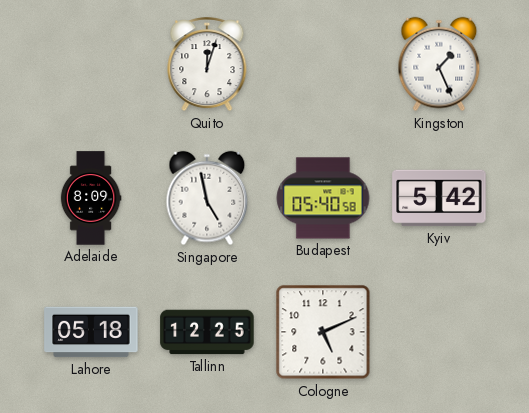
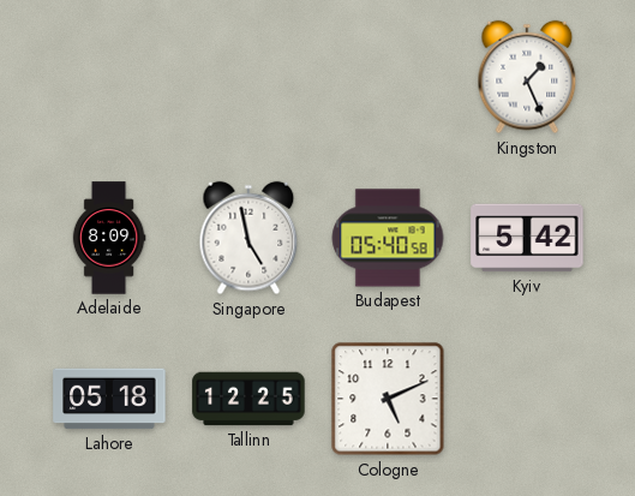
Quito: 12:03 -> none (207, 65)
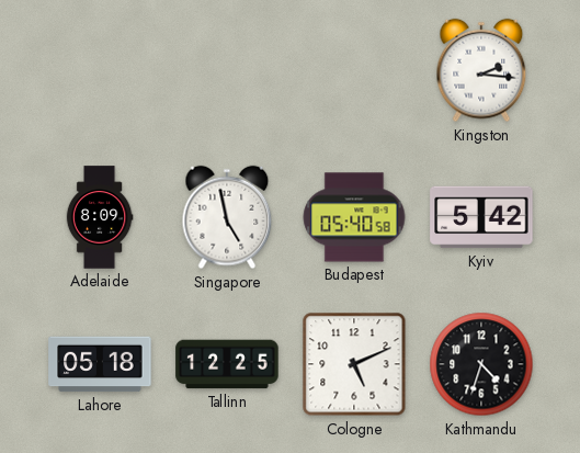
Kingston: 1:26 -> 2:16 (481, 70)
Kathmandu: none -> 4:33 (481, 364)
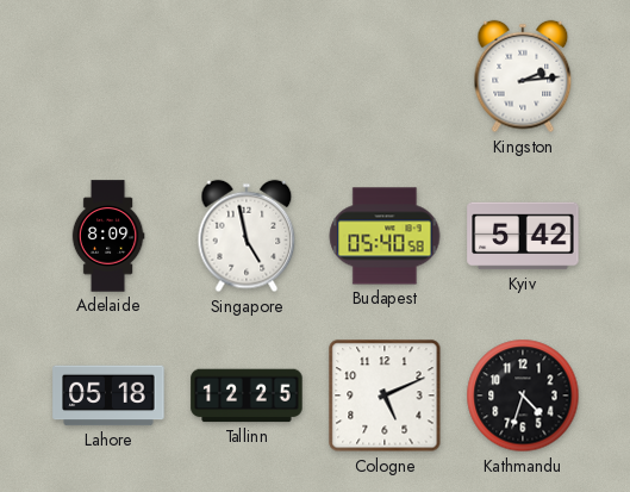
Kingston: 2:16 -> 2:14 (523, 76)
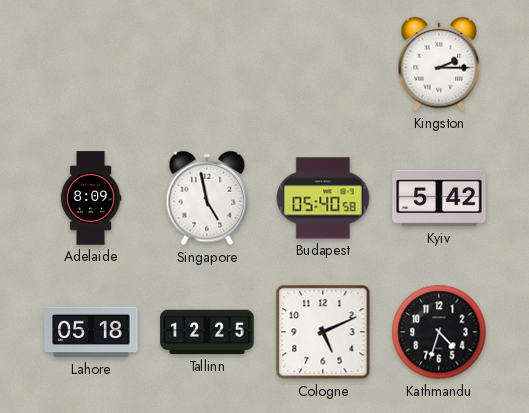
Kingston: 2:14 -> 2:15 (439, 64)
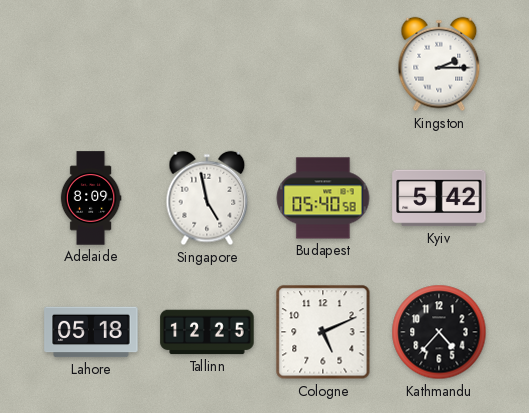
Kathmandu: 4:33 -> 4:37 (439, 332)
